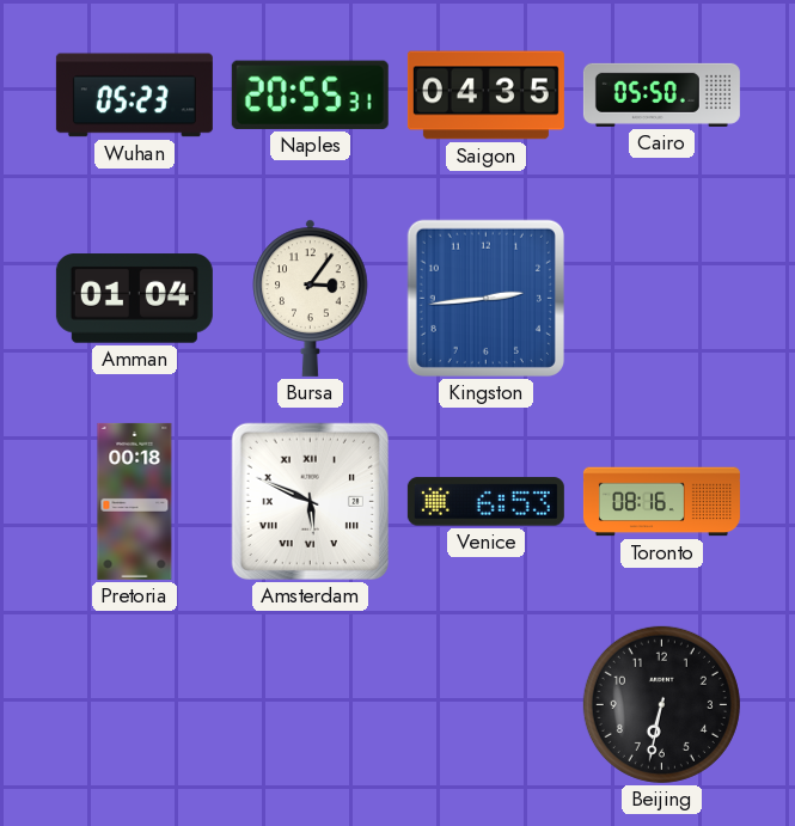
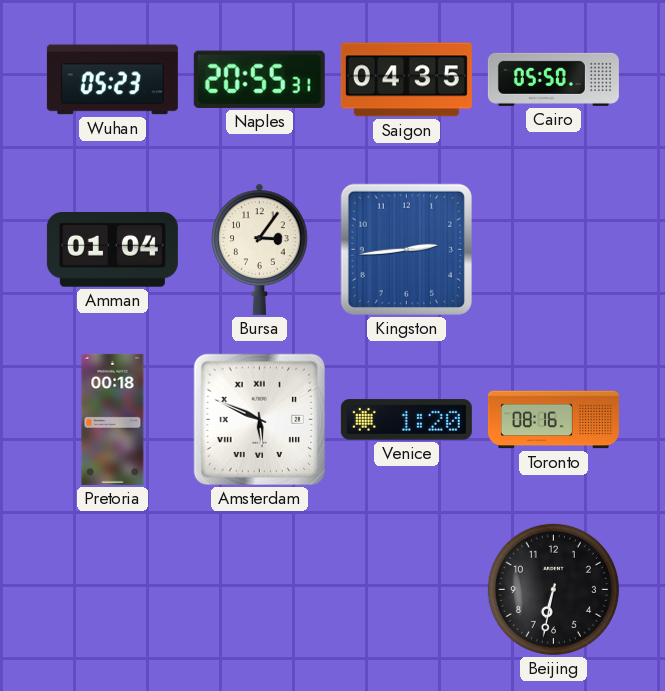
Venice: 6:53 -> 1:20 (406, 420)
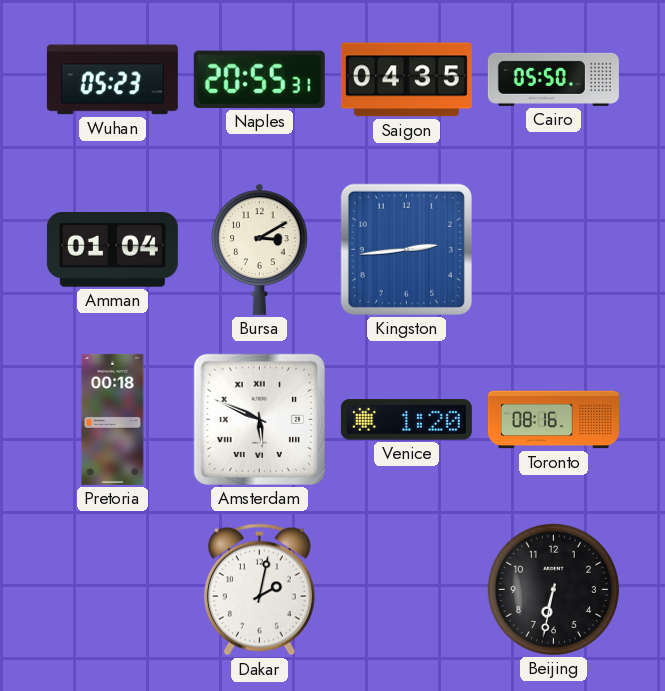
Bursa: 3:06 -> 3:10 (260, 249)
Dakar: none -> 2:02 (259, 590)
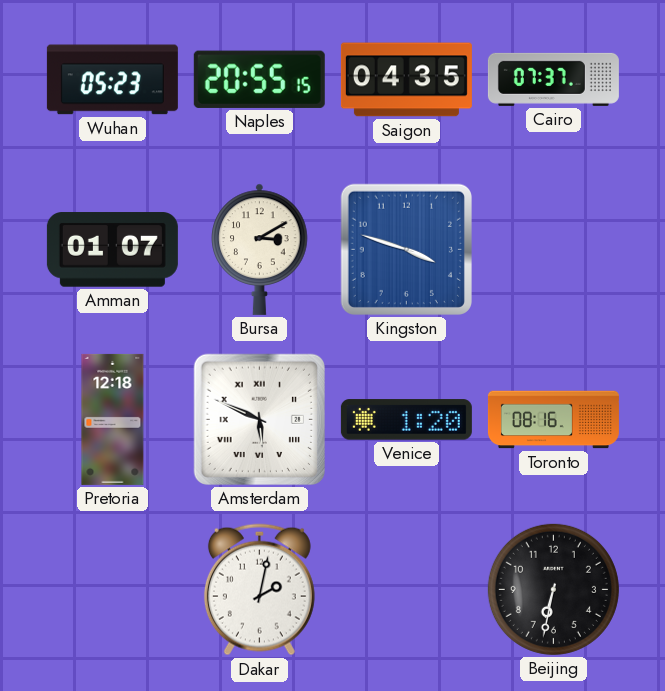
Naples: 20:55:31 -> 20:55:15 (259, 79)
Cairo: 05:50 -> 07:37 (553, 79)
Amman: 01:04 -> 01:07 (112, 250)
Kingston: 2:44 -> 3:48 (406, 249)
Pretoria: 00:18 -> 12:18 (113, 419)
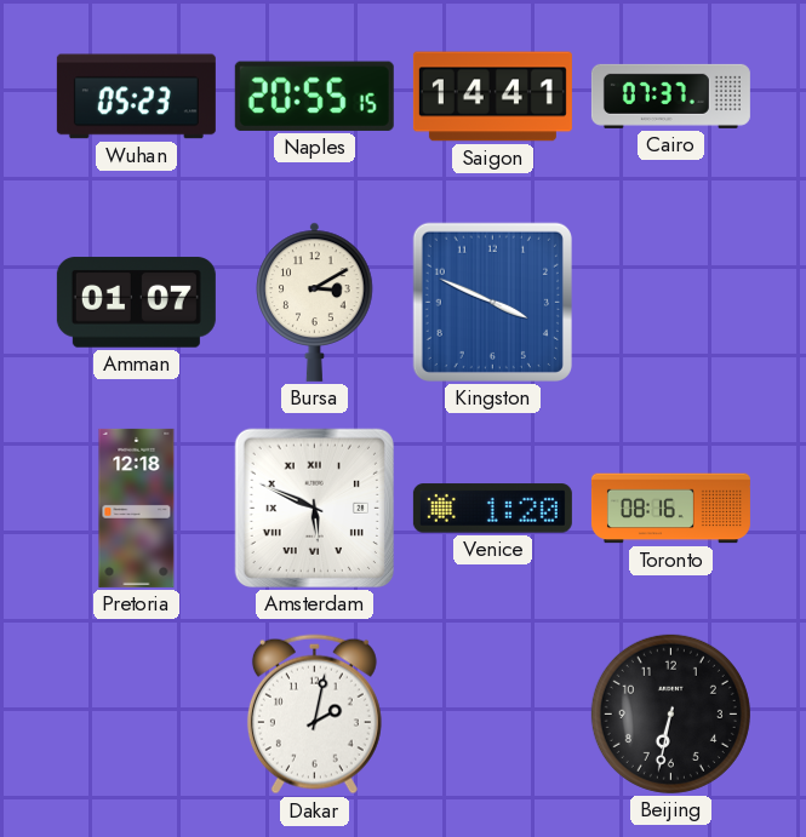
Saigon: 04:35 -> 14:41 (492, 97)
Kingston: 3:48 -> 3:49 (492, 302)
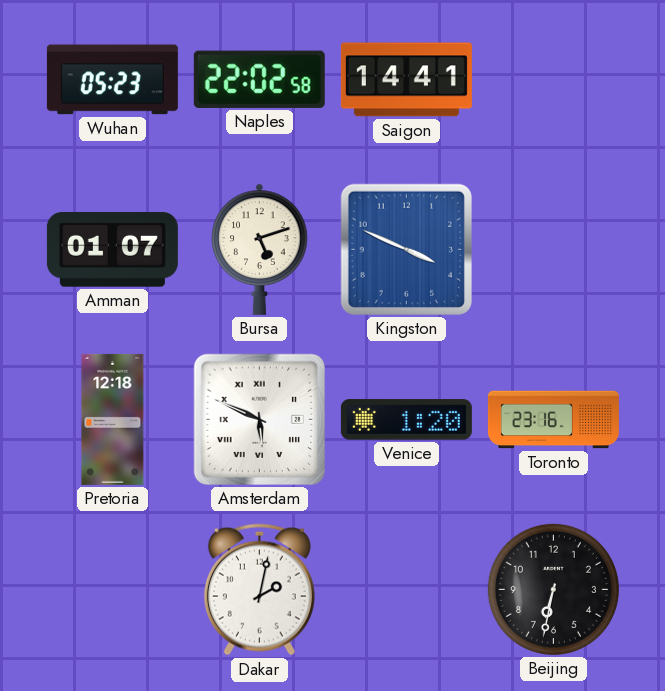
Naples: 20:55 -> 22:02 (259, 79)
Cairo: 07:37 -> none (670, 96)
Bursa: 3:10 -> 5:12 (260, 249)
Toronto: 08:16 -> 23:16 (553, 420)
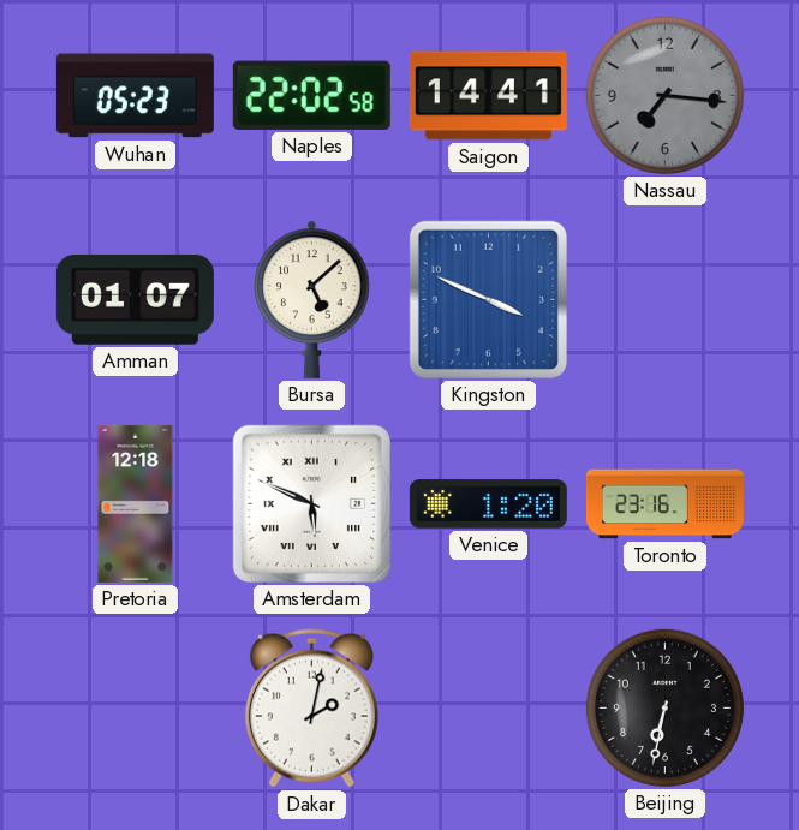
Nassau: none -> 7:16 (664, 95)
Bursa: 5:12 -> 5:08 (312, 299)
